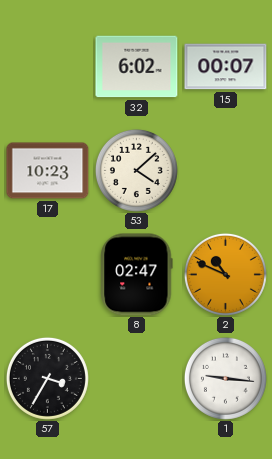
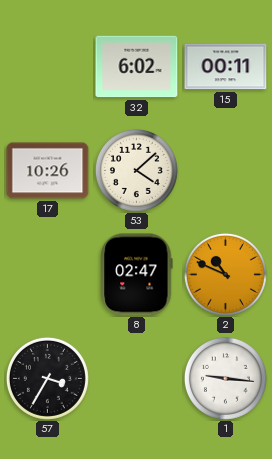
15: 00:07 -> 00:11 (226, 67)
17: 10:23 -> 10:26 (48, 171)
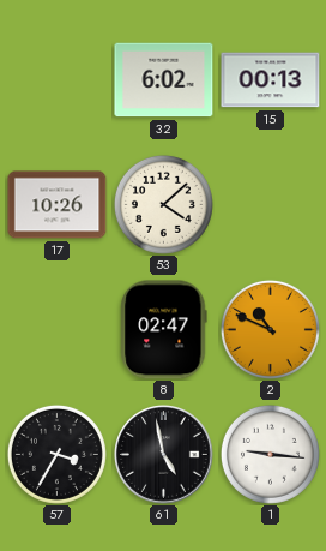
15: 00:11 -> 00:13 (271, 80)
61: none -> 4:58 (164, 455)
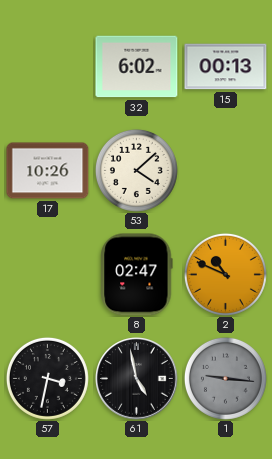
57: 3:35 -> 3:32 (47, 378)
1 dial: white -> grey (225, 378)
